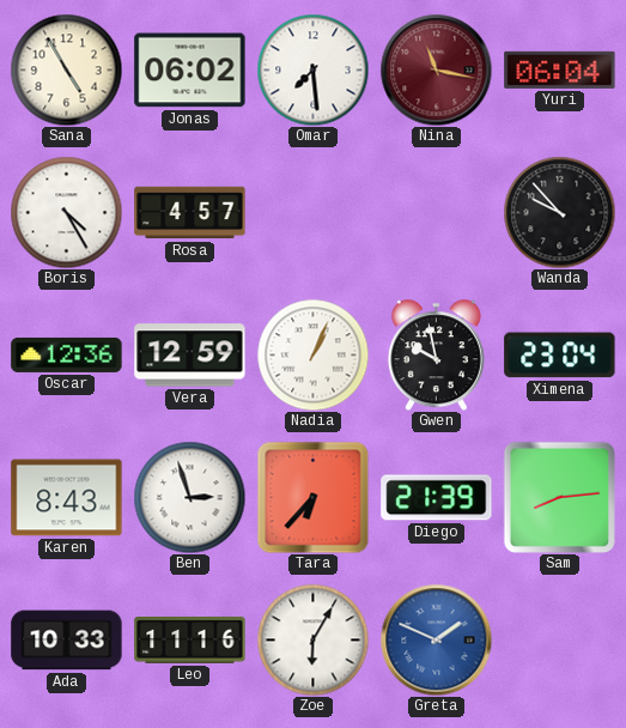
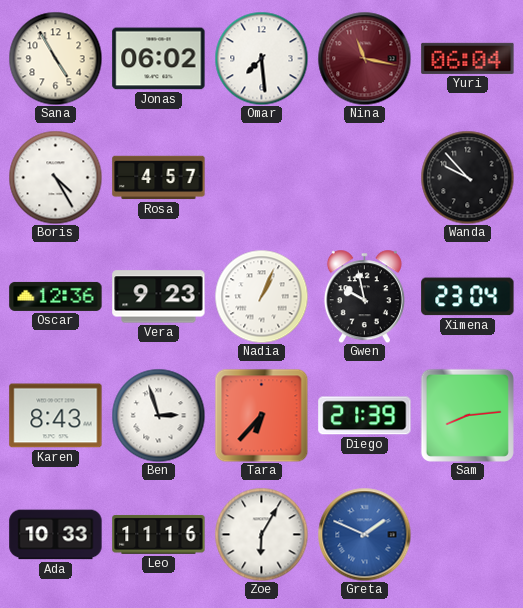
Vera: 12:59 -> 9:23 (159, 297)
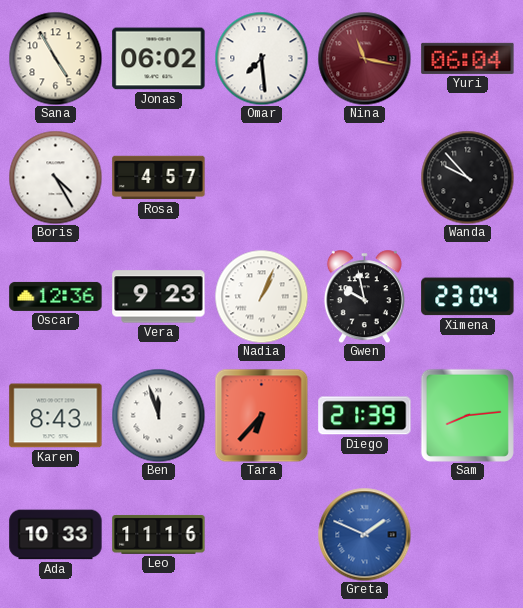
Ben: 2:57 -> 11:57 (158, 415)
Zoe: 6:05 -> none (261, 534)
